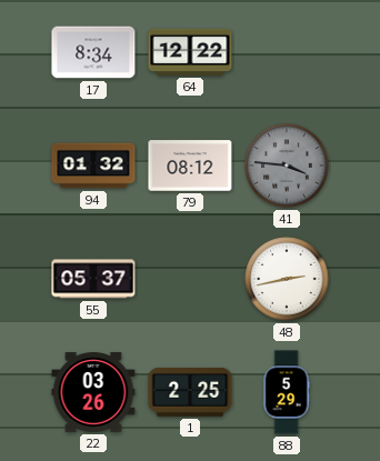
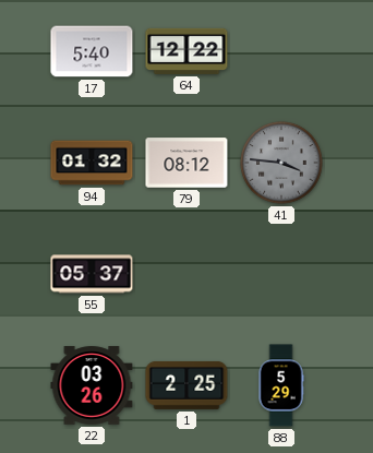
17: 8:34 -> 5:40 (92, 51)
48: 2:43 -> none (287, 279)
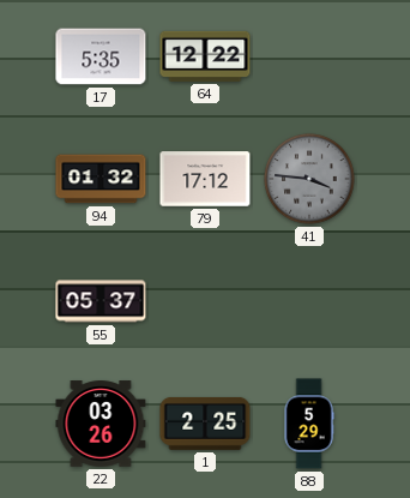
17: 5:40 -> 5:35 (101, 56)
79: 08:12 -> 17:12 (205, 179)
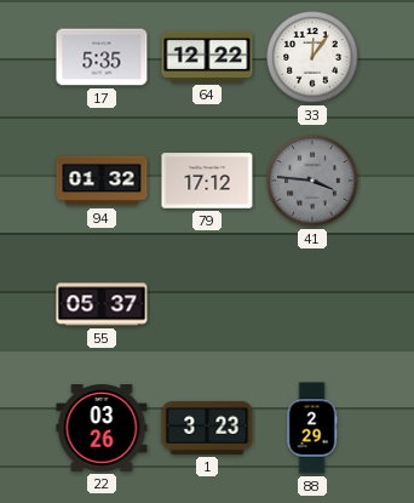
33: none -> 12:06 (312, 57)
1: 2:25 -> 3:23 (207, 428)
88: 5:29 -> 2:29 (312, 428)
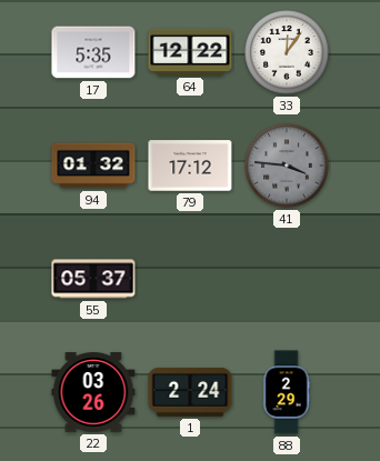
1: 3:23 -> 2:24 (190, 392)
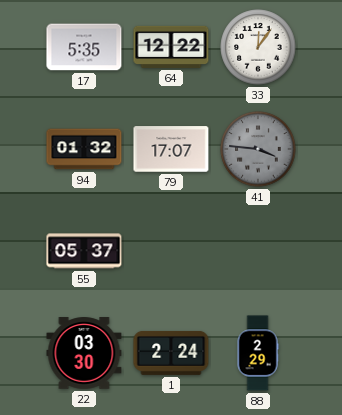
79: 17:12 -> 17:07 (171, 149)
22: 03:26 -> 03:30 (84, 353)
